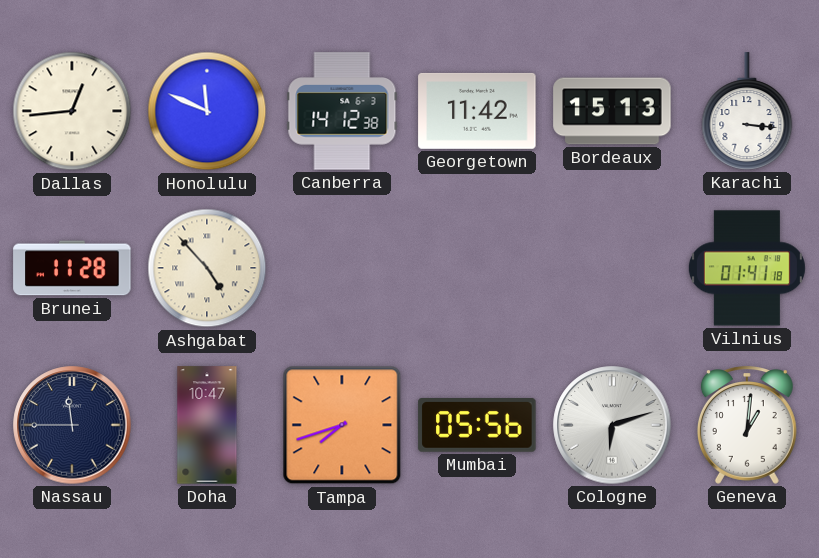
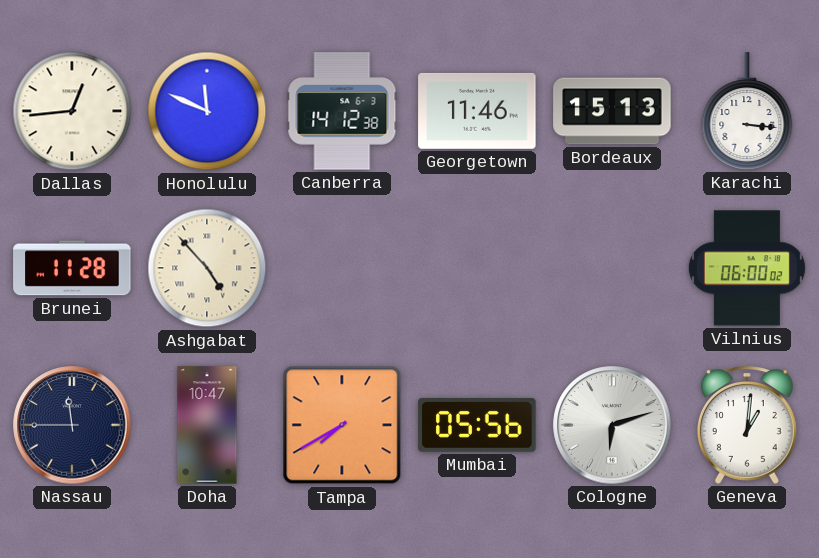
Georgetown: 11:42 -> 11:46 (477, 111)
Vilnius: 01:41 -> 06:00 (747, 268)
Tampa: 7:42 -> 7:40 (342, 425)
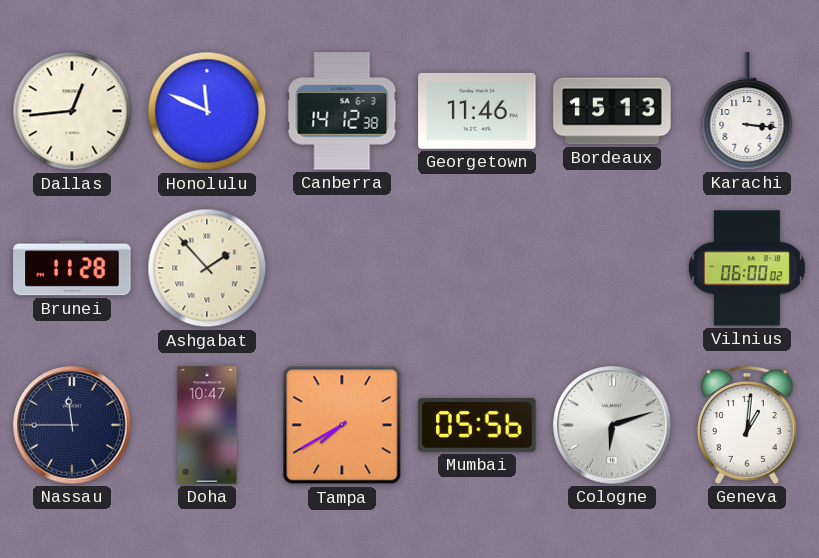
Ashgabat: 4:53 -> 1:53 (207, 268)
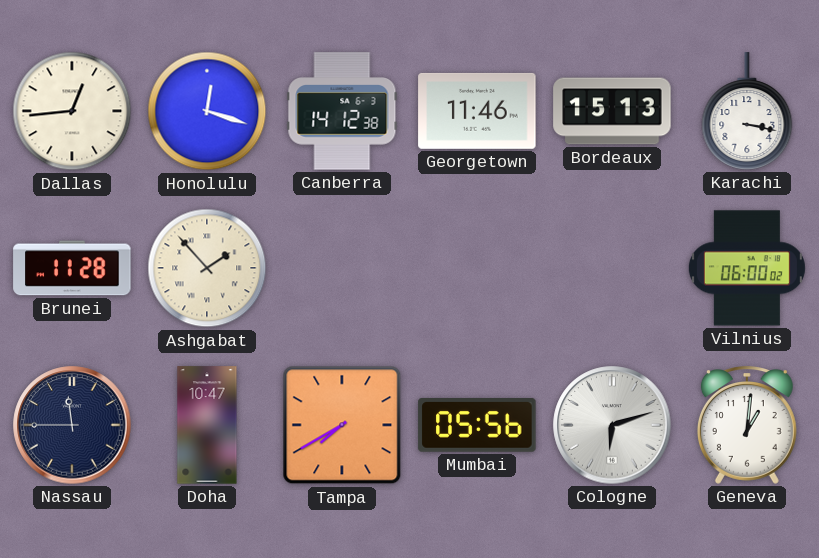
Honolulu: 11:49 -> 12:18 (207, 111)
Karachi: 3:16 -> 3:17 (747, 111)
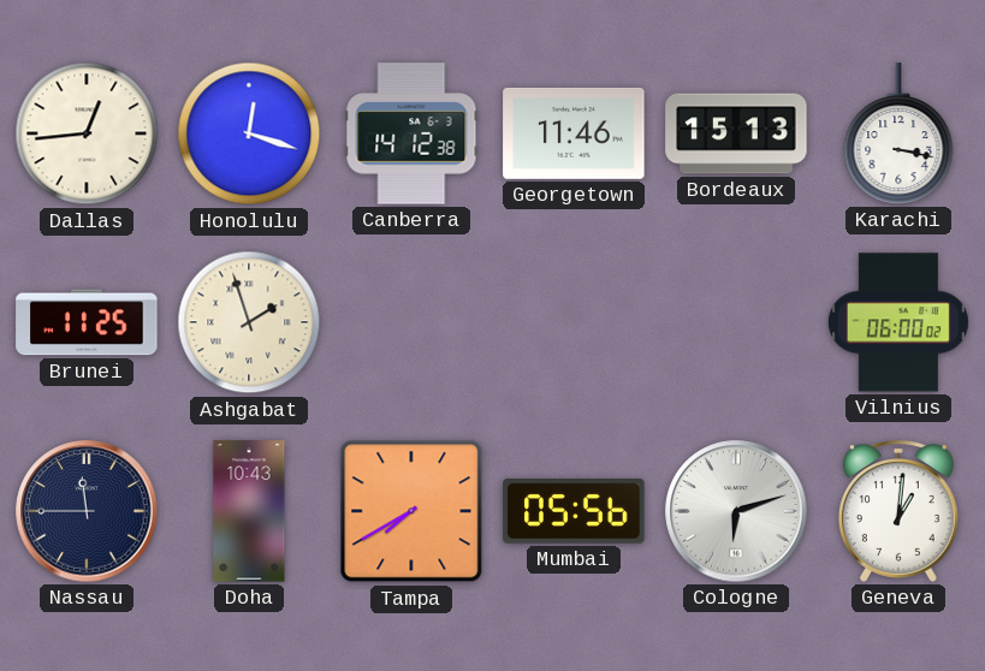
Brunei: 11:28 -> 11:25 (87, 322)
Ashgabat: 1:53 -> 1:57 (249, 322)
Doha: 10:47 -> 10:43 (249, 511)
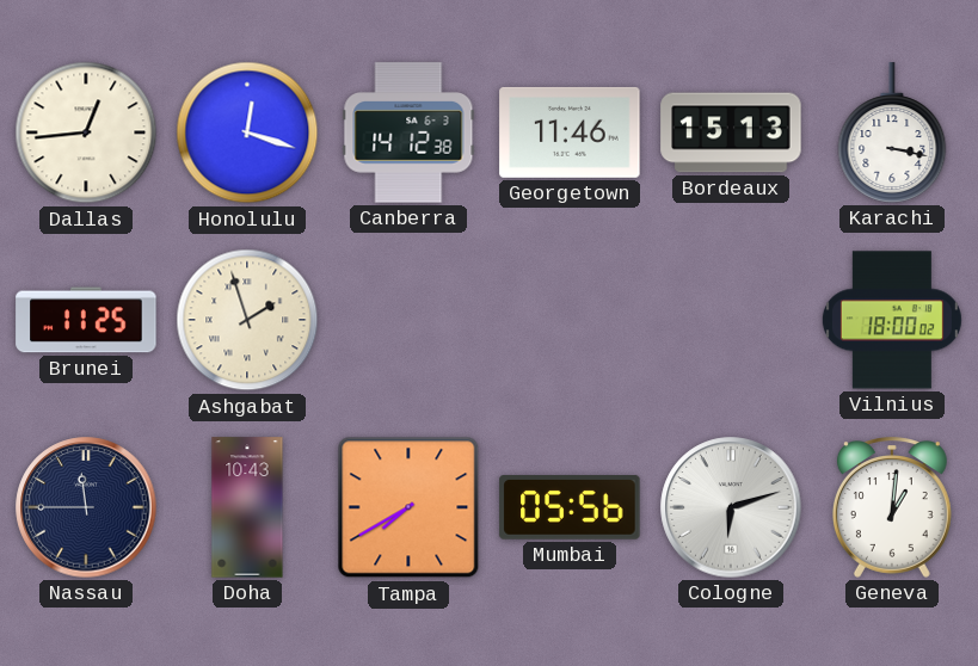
Vilnius: 06:00 -> 18:00 (892, 320)
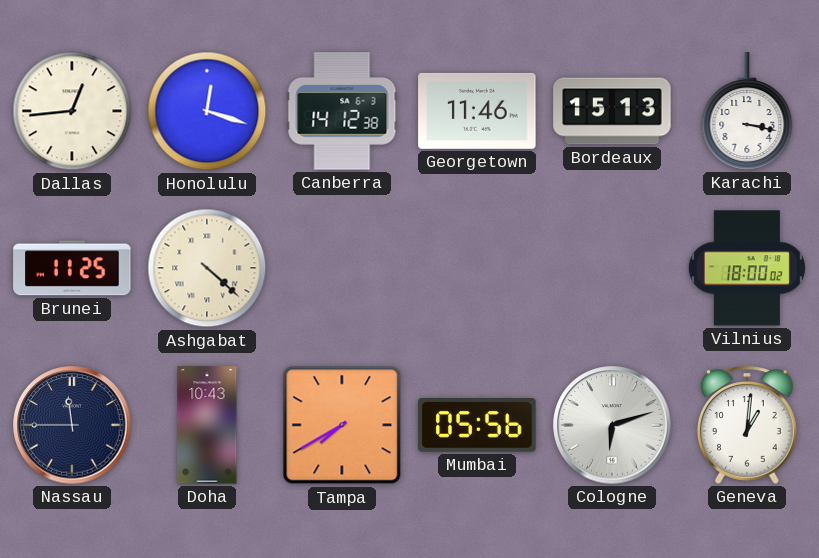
Ashgabat: 1:57 -> 4:22 (207, 268)
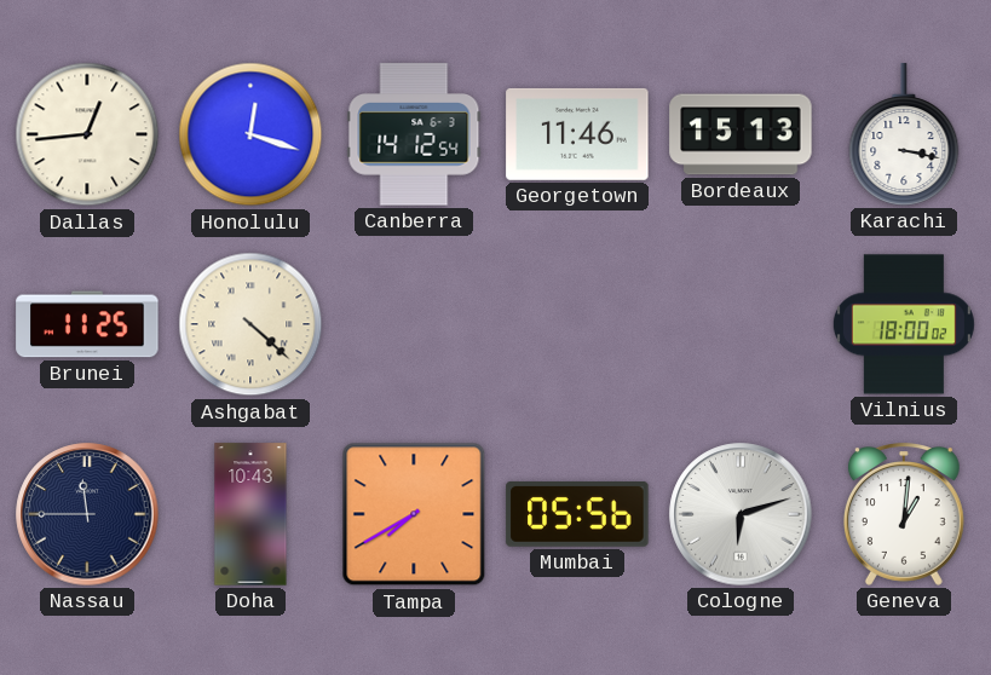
Canberra: 14:12:38 -> 14:12:54 (414, 134)
